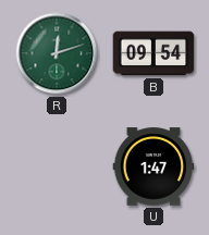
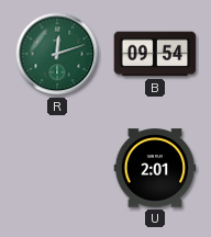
U: 1:47 -> 2:01 (155, 168)
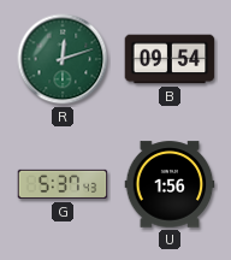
G: none -> 5:37 (63, 184)
U: 2:01 -> 1:56 (170, 184)
